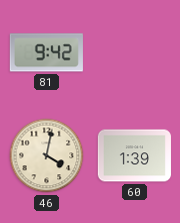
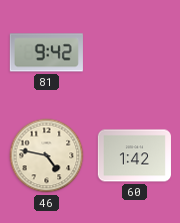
46: 4:02 -> 4:47 (47, 156)
60: 1:39 -> 1:42 (134, 156)
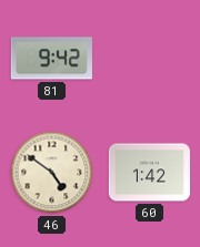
46: 4:47 -> 4:51 (52, 173)
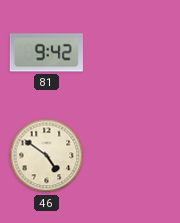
60: 1:42 -> none (149, 173)
